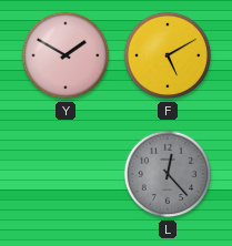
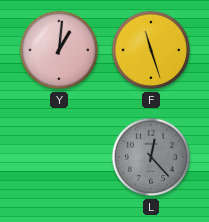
Y: 1:50 -> 1:01 (59, 50)
F: 5:10 -> 11:27 (151, 50)
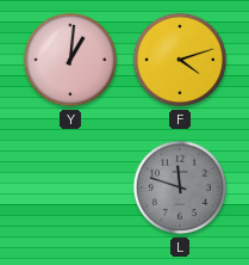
F: 11:27 -> 4:12 (180, 60)
L: 12:23 -> 11:48 (180, 187)
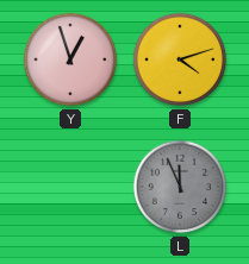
Y: 1:01 -> 12:57 (70, 59)
L: 11:48 -> 11:56 (180, 187)
